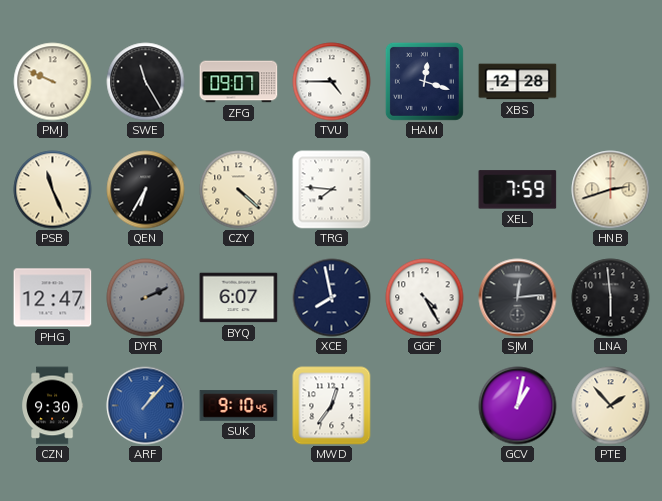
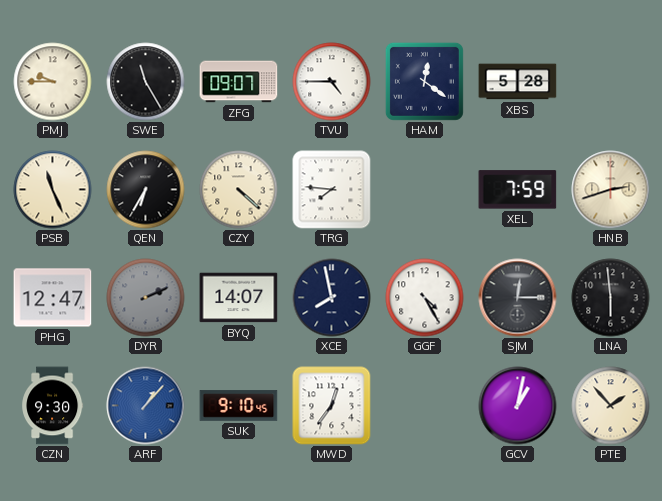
PMJ: 9:49 -> 9:45 (53, 82)
HAM: 12:18 -> 12:21 (424, 81)
XBS: 12:28 -> 5:28 (518, 82)
BYQ: 6:07 -> 14:07 (239, 298)
SJM: 12:14 -> 12:15 (518, 298)
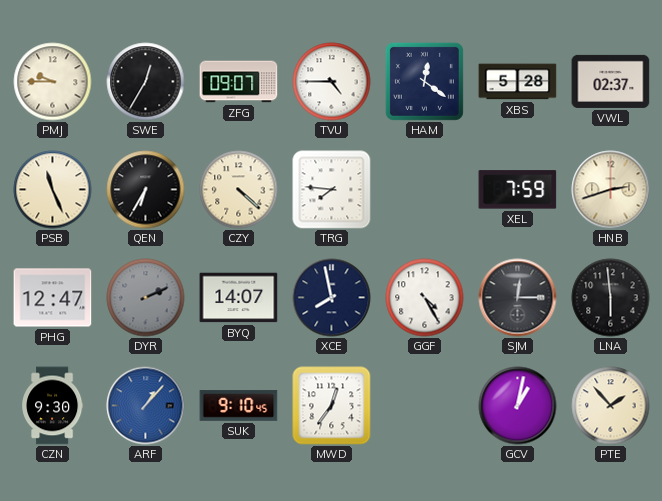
SWE: 11:25 -> 12:35 (146, 82)
VWL: none -> 02:37 (611, 81)
